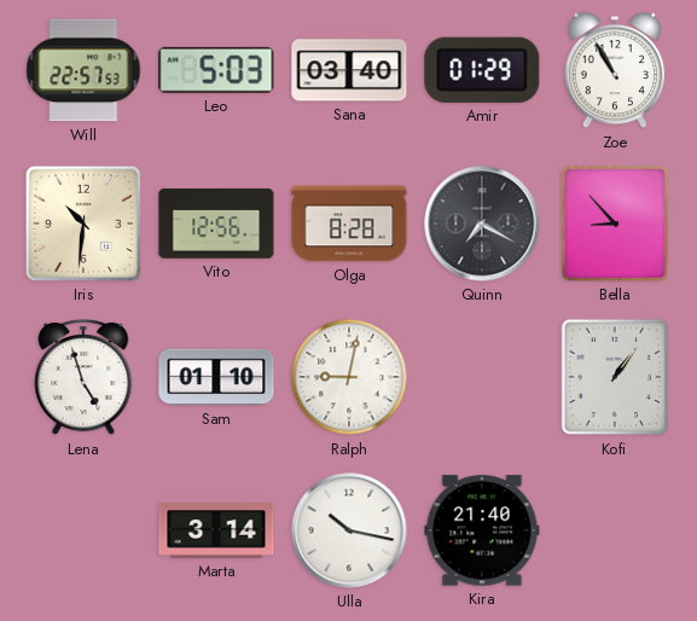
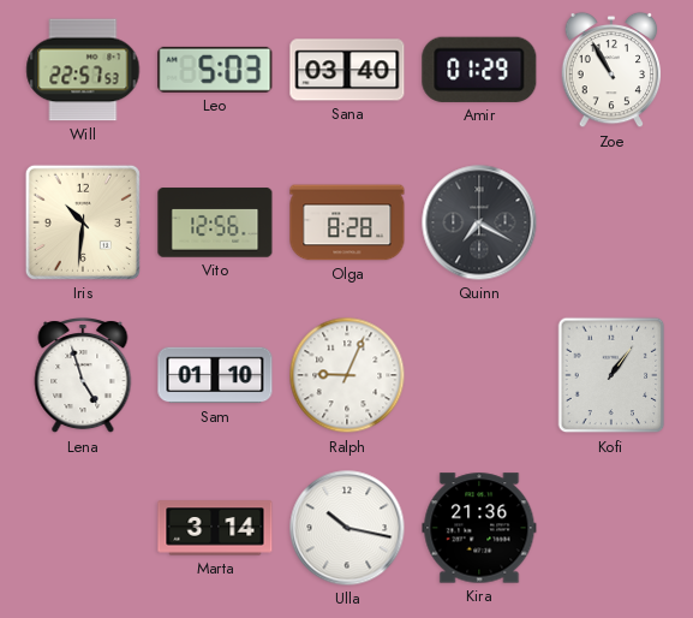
Bella: 8:53 -> none (615, 224)
Ralph: 9:02 -> 9:04 (347, 375)
Kira: 21:40 -> 21:36 (479, 528)
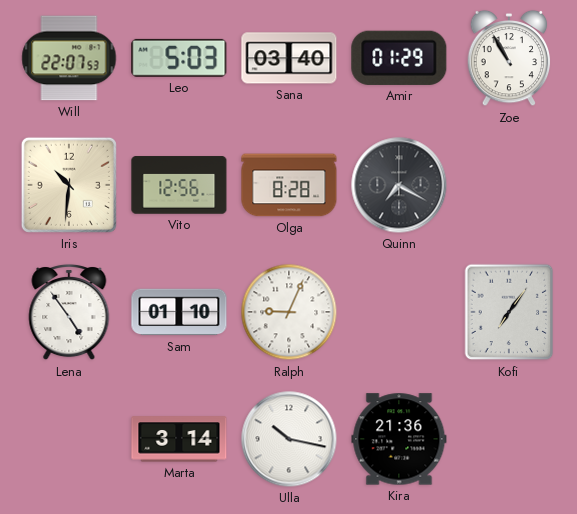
Will: 22:57 -> 22:07 (69, 58)
Lena: 4:57 -> 4:54 (69, 312)
Kofi: 1:06 -> 7:06 (509, 312)
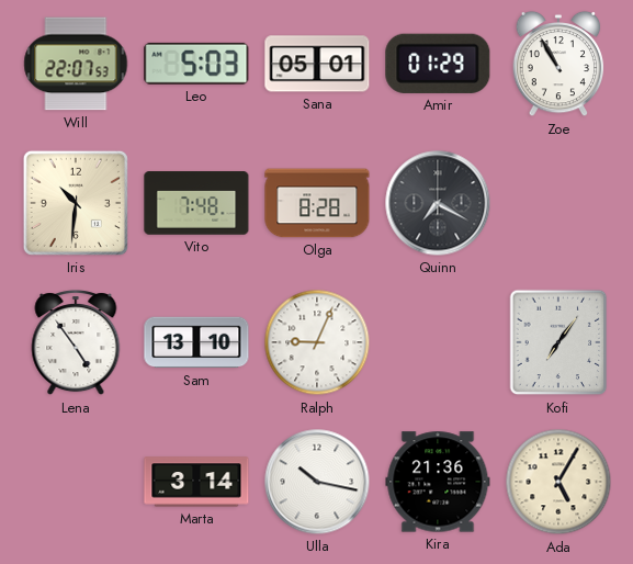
Sana: 03:40 -> 05:01 (317, 64)
Vito: 12:56 -> 7:48 (196, 203)
Sam: 01:10 -> 13:10 (196, 342)
Ada: none -> 5:05 (558, 482)
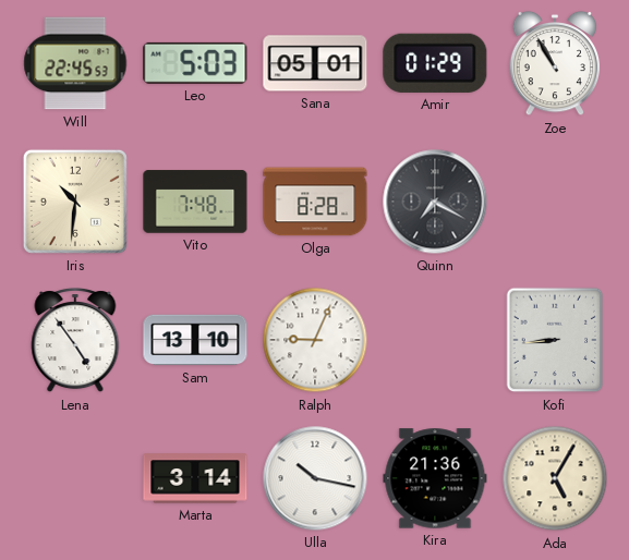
Will: 22:07 -> 22:45 (75, 63)
Kofi: 7:06 -> 8:44 (555, 340)
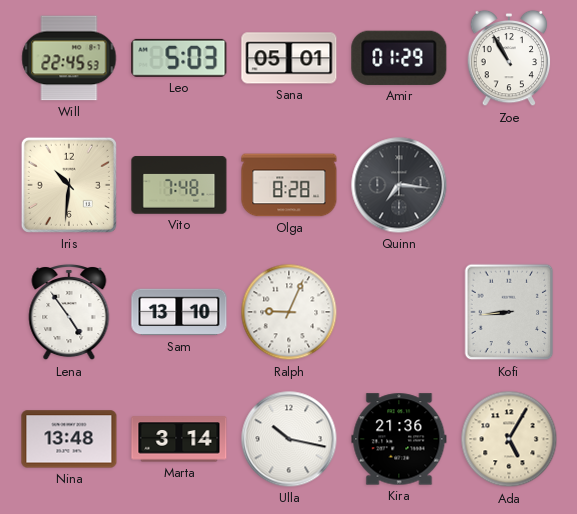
Quinn: 7:20 -> 7:16 (399, 185)
Nina: none -> 13:48 (69, 439)
